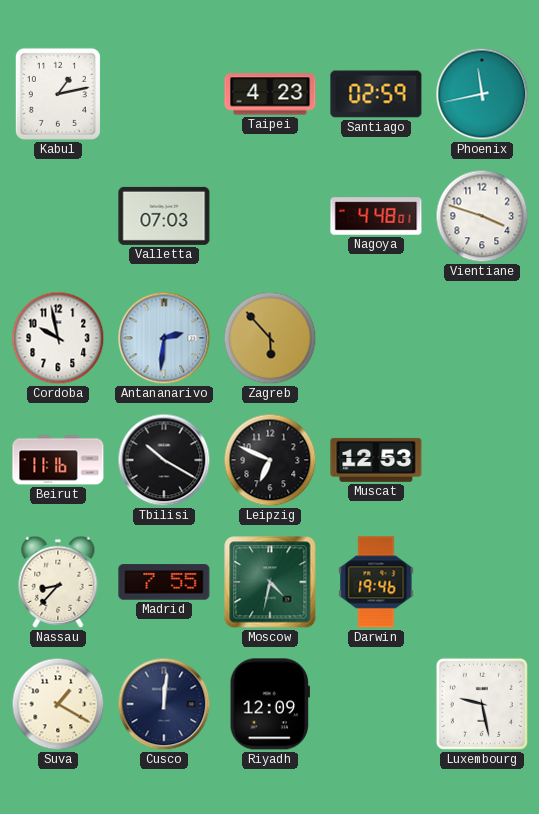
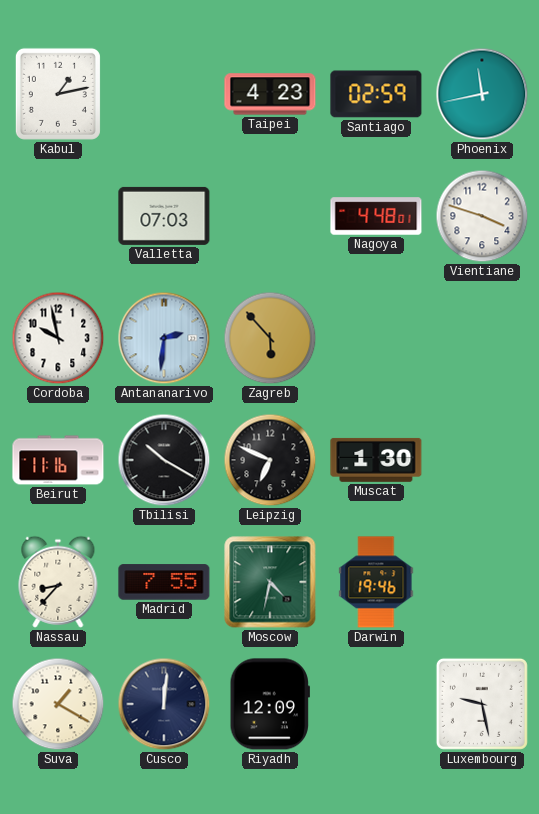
Muscat: 12:53 -> 1:30 (376, 460)
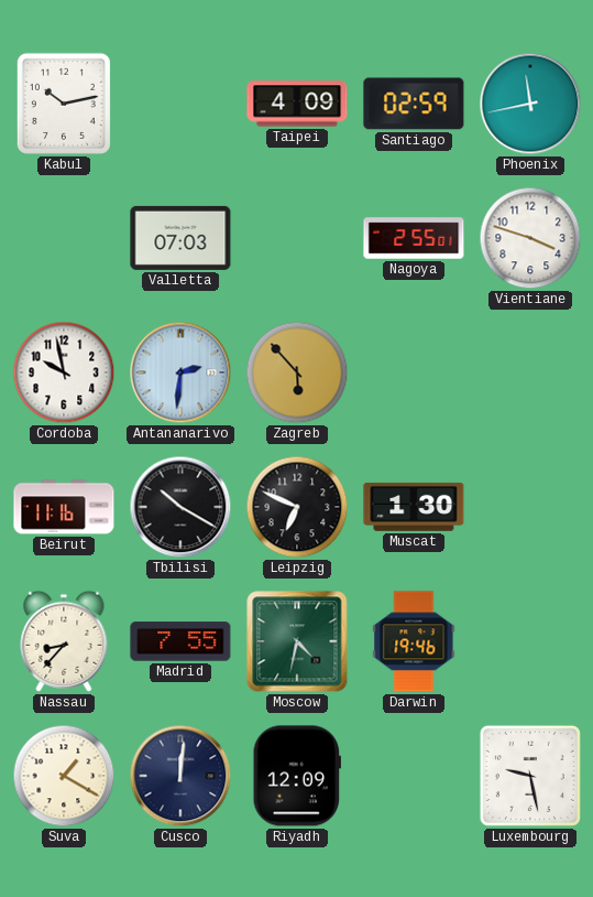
Kabul: 1:13 -> 10:13 (64, 104)
Taipei: 4:23 -> 4:09 (297, 104)
Nagoya: 4:48 -> 2:55 (414, 238)
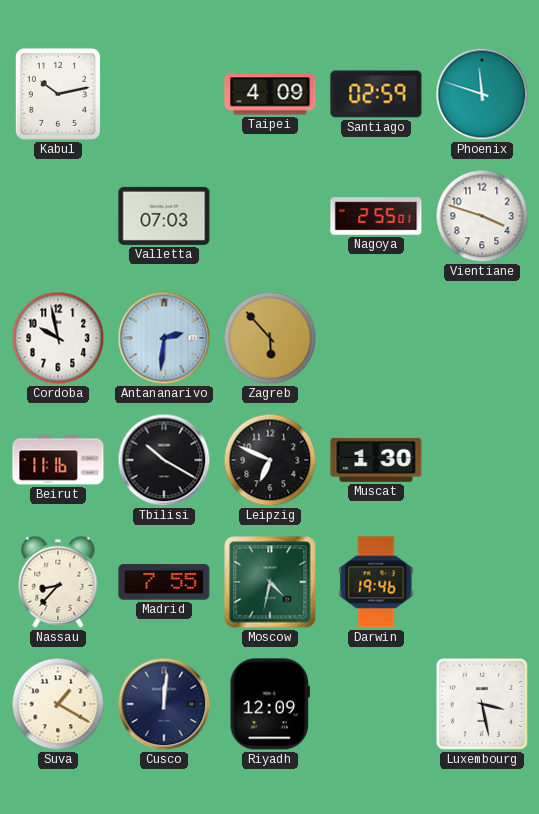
Phoenix: 11:43 -> 11:48 (482, 94)
Luxembourg: 9:28 -> 3:28 (482, 704)
